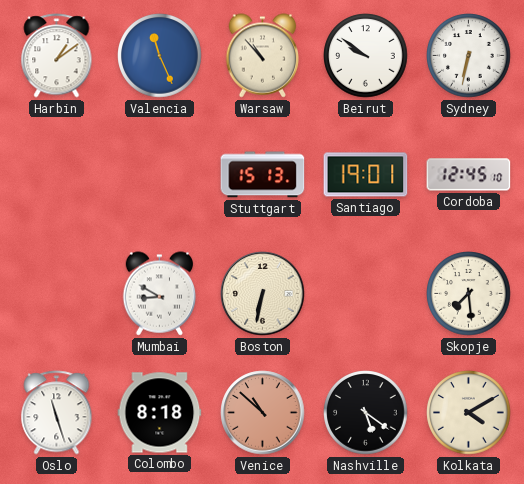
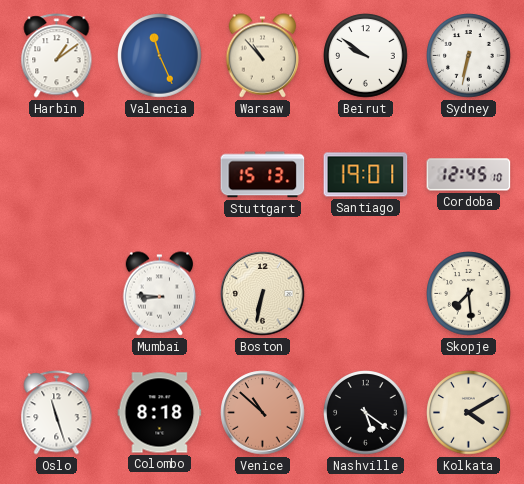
Mumbai: 8:50 -> 8:46 (160, 294)
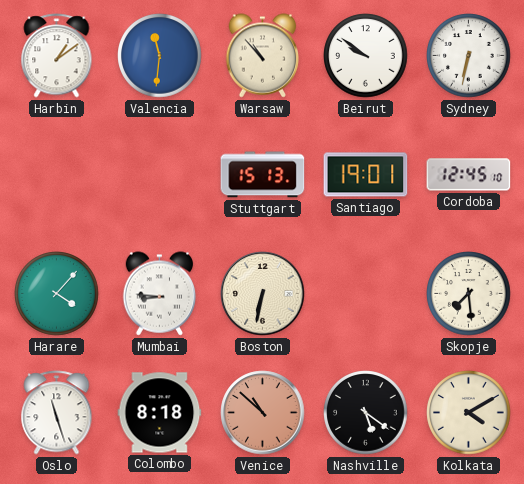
Valencia: 11:26 -> 11:31 (160, 56)
Harare: none -> 4:07 (57, 294)
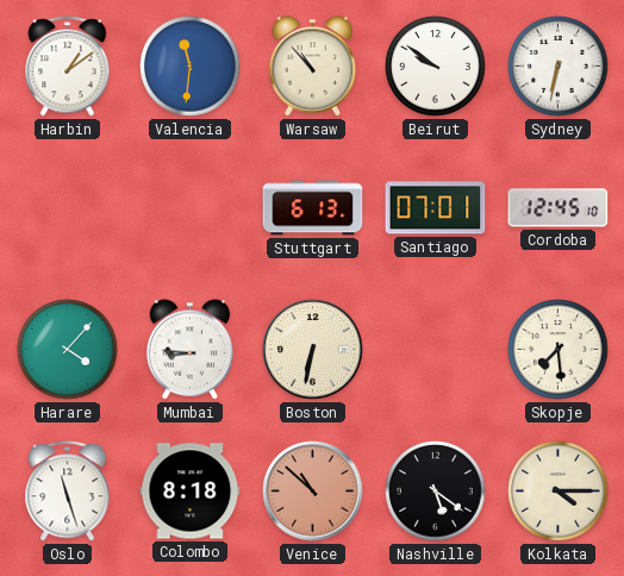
Stuttgart: 15:13 -> 6:13 (313, 208)
Santiago: 19:01 -> 07:01 (436, 208)
Kolkata: 4:10 -> 4:15 (559, 492)
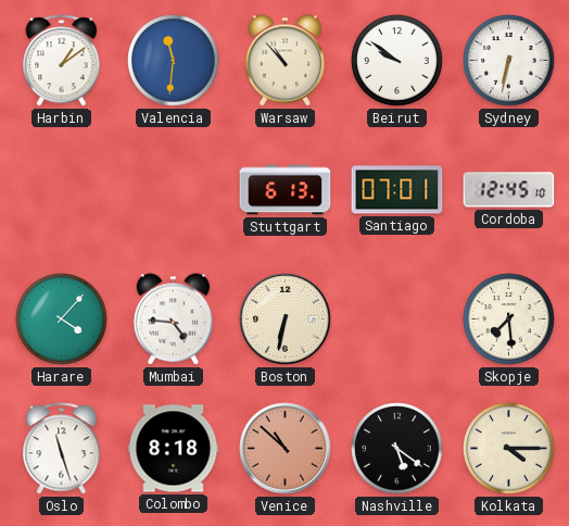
Mumbai: 8:46 -> 4:46 (174, 320)
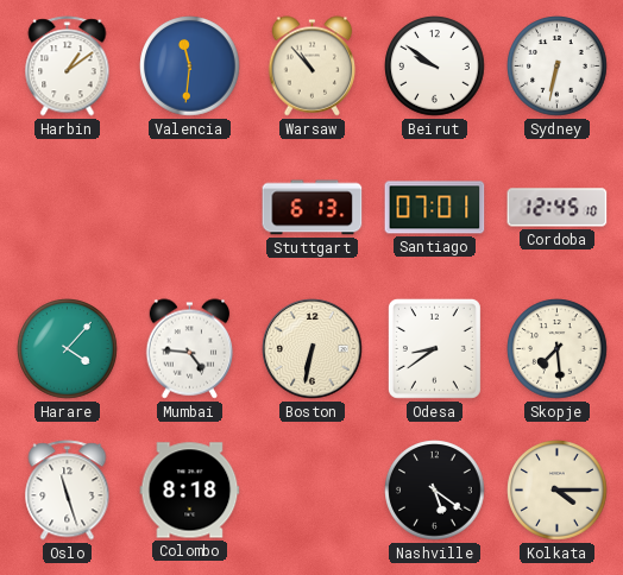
Odesa: none -> 8:39 (434, 348)
Venice: 10:52 -> none (286, 449)
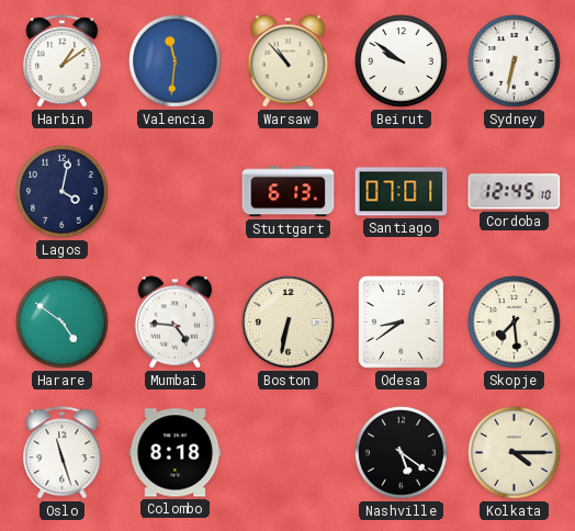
Lagos: none -> 4:02 (63, 192)
Harare: 4:07 -> 4:51 (63, 323)
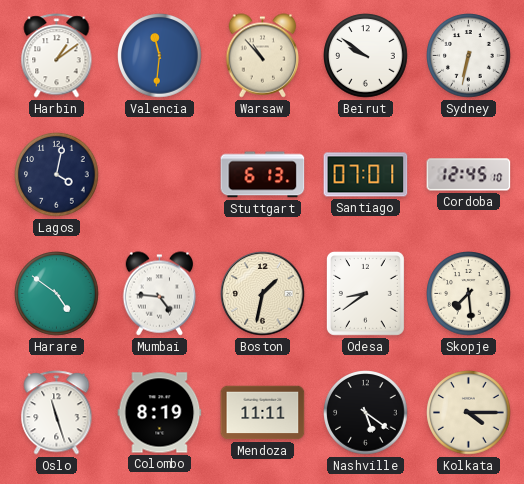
Boston: 6:32 -> 1:32 (263, 294)
Colombo: 8:18 -> 8:19 (160, 413)
Mendoza: none -> 11:11 (263, 413)
